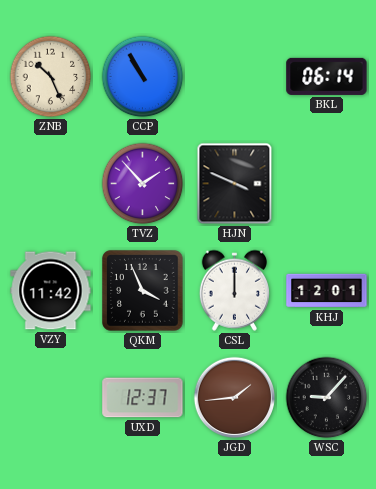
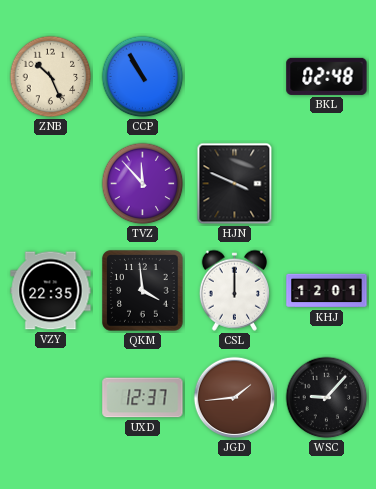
BKL: 06:14 -> 02:48 (327, 76)
TVZ: 1:53 -> 11:53 (143, 184)
VZY: 11:42 -> 22:35 (51, 291)
QKM: 3:56 -> 3:59 (143, 291)
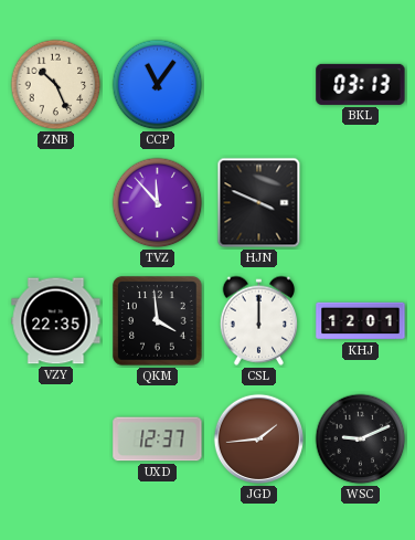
CCP: 10:55 -> 11:06 (158, 85)
BKL: 02:48 -> 03:13 (361, 84)
WSC: 9:07 -> 9:11 (361, 440)
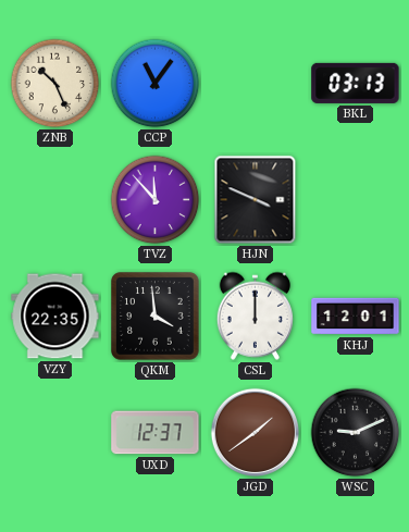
JGD: 1:44 -> 1:39 (256, 433)
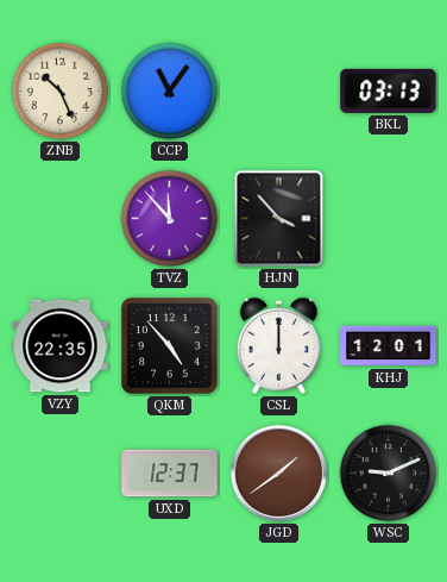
HJN: 3:49 -> 3:53 (279, 219)
QKM: 3:59 -> 4:53 (170, 346)
